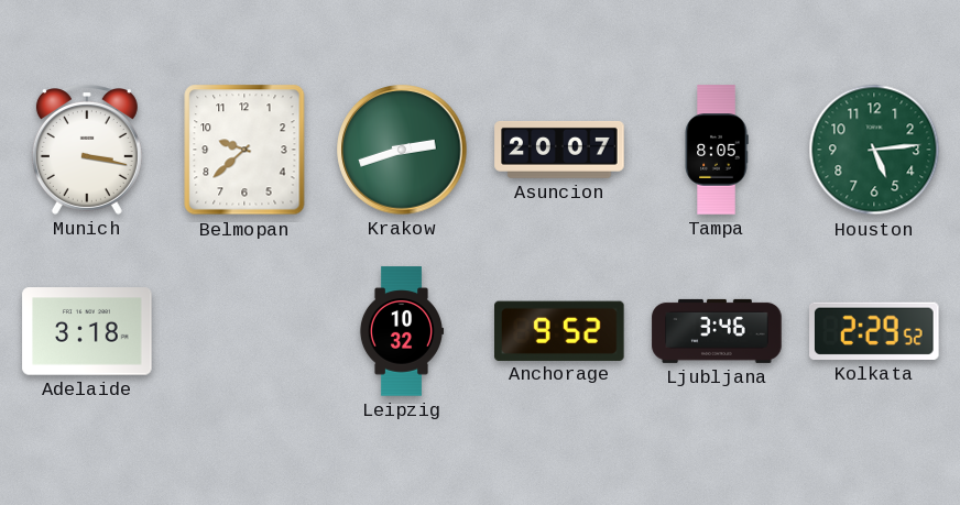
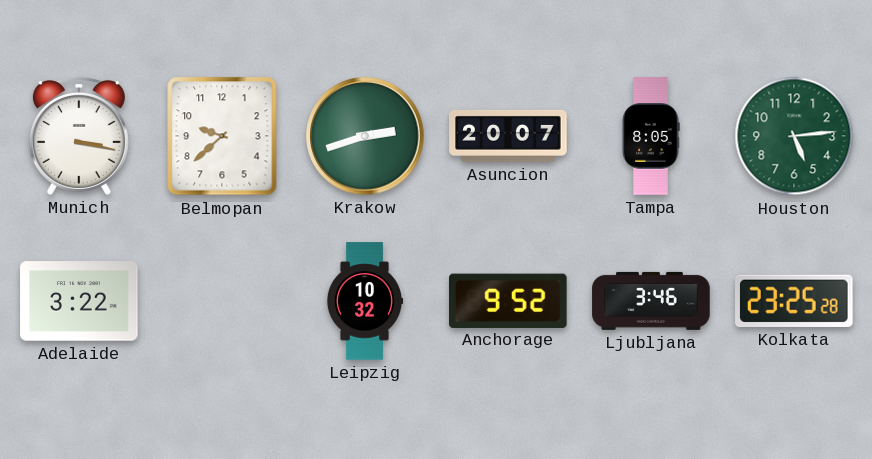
Adelaide: 3:18 -> 3:22 (79, 301)
Kolkata: 2:29 -> 23:25 (795, 301)
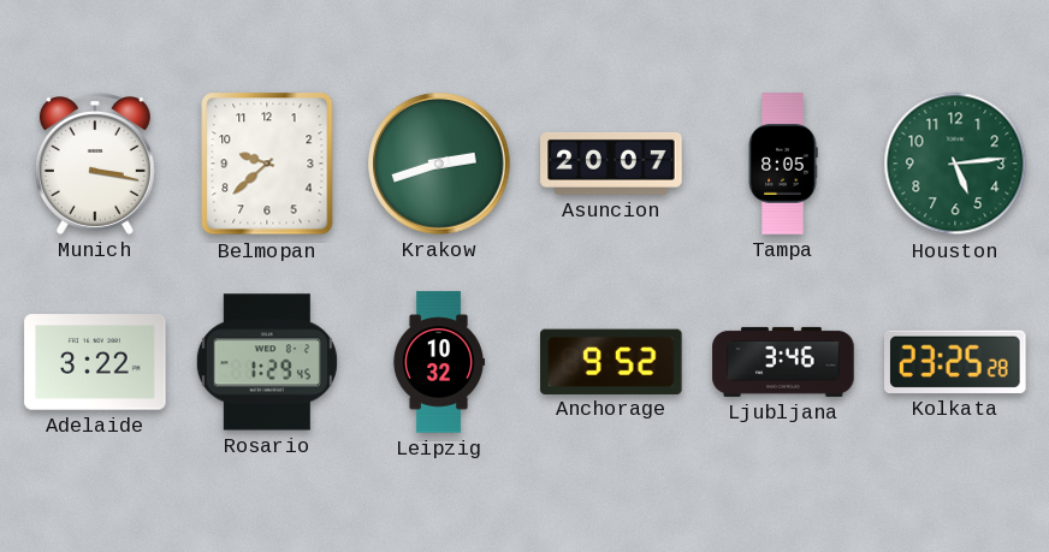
Rosario: none -> 1:29 (267, 362)
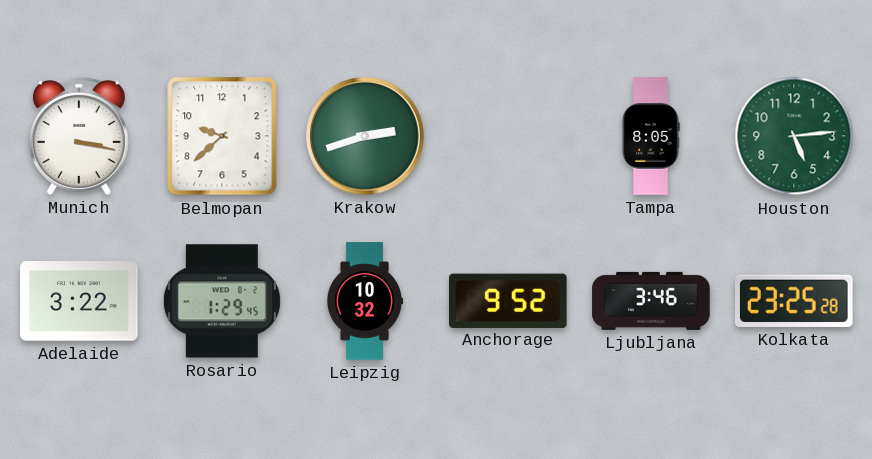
Asuncion: 20:07 -> none (611, 164)
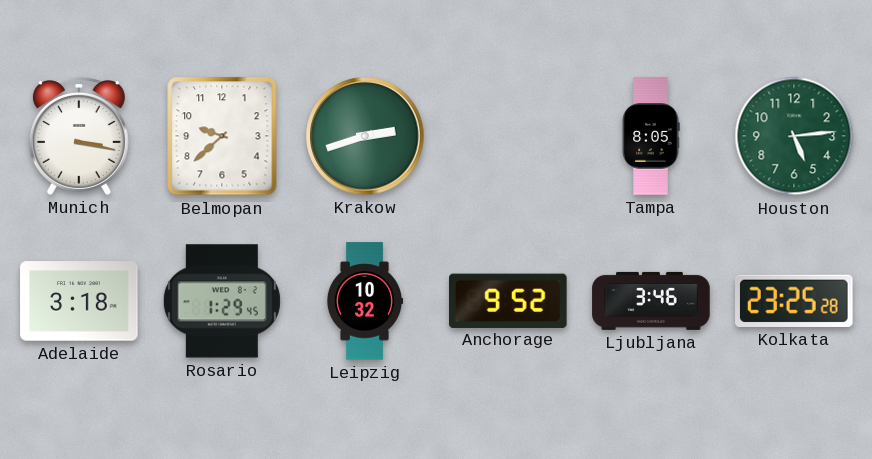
Adelaide: 3:22 -> 3:18 (79, 301)
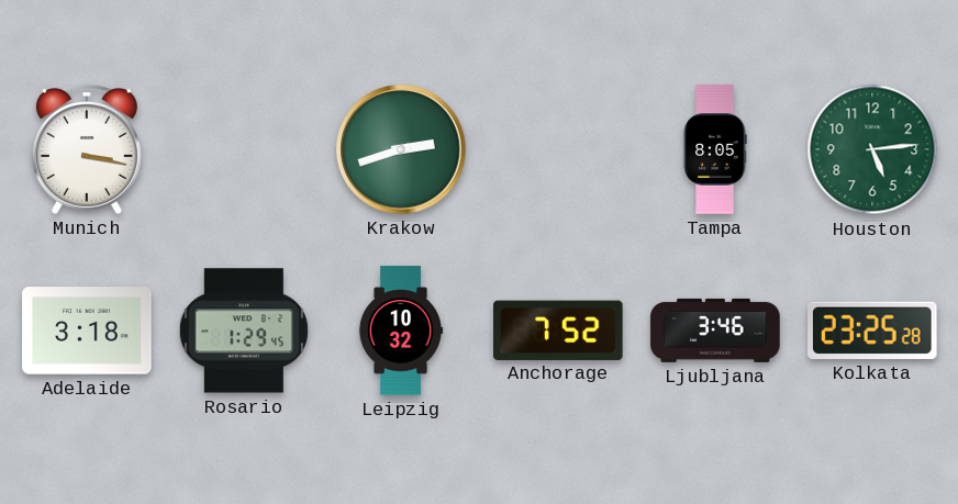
Belmopan: 9:38 -> none (222, 136)
Anchorage: 9:52 -> 7:52 (559, 329)
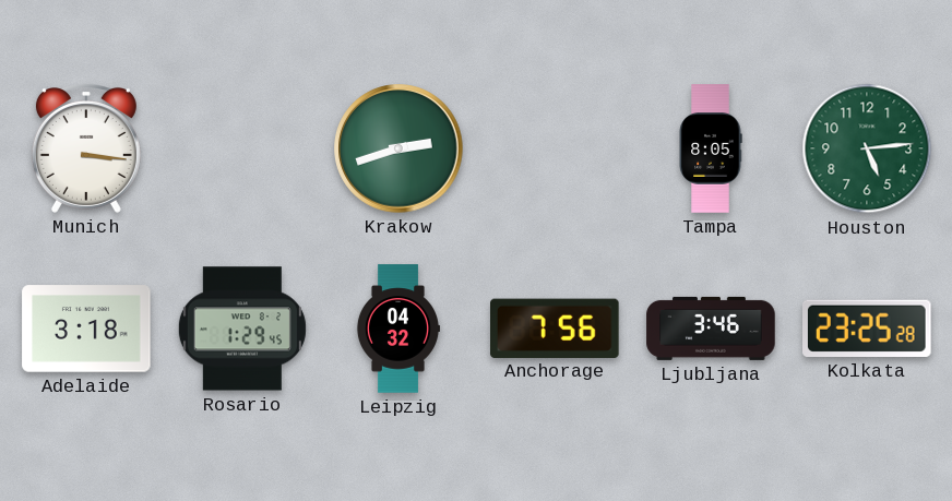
Munich: 3:17 -> 3:16 (86, 150)
Leipzig: 10:32 -> 04:32 (398, 329)
Anchorage: 7:52 -> 7:56 (556, 327)
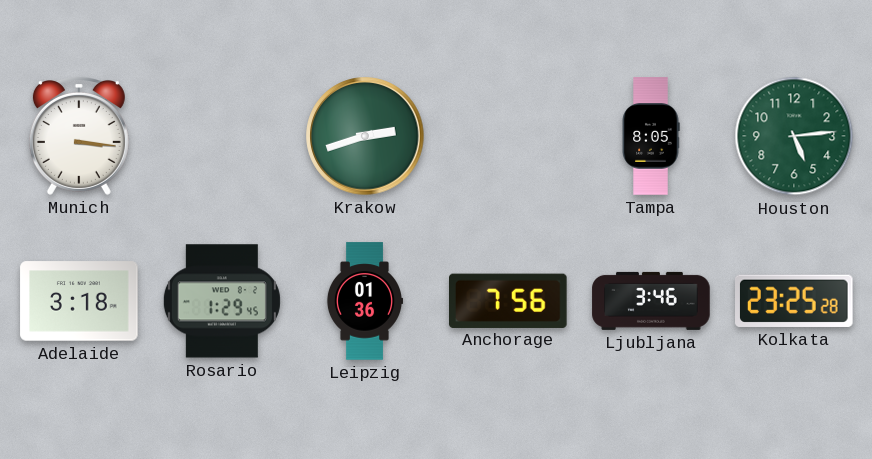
Leipzig: 04:32 -> 01:36 (365, 301)
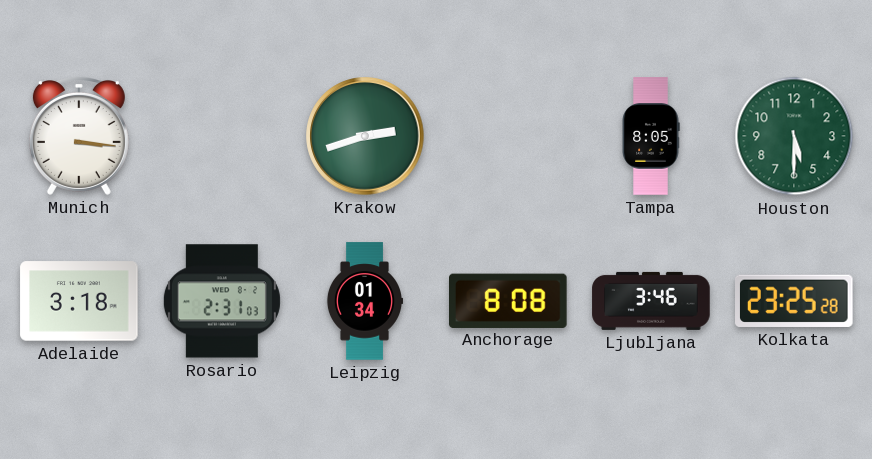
Houston: 5:14 -> 5:30 (794, 136)
Rosario: 1:29 -> 2:31 (222, 301)
Leipzig: 01:36 -> 01:34 (365, 301)
Anchorage: 7:56 -> 8:08 (509, 300)
